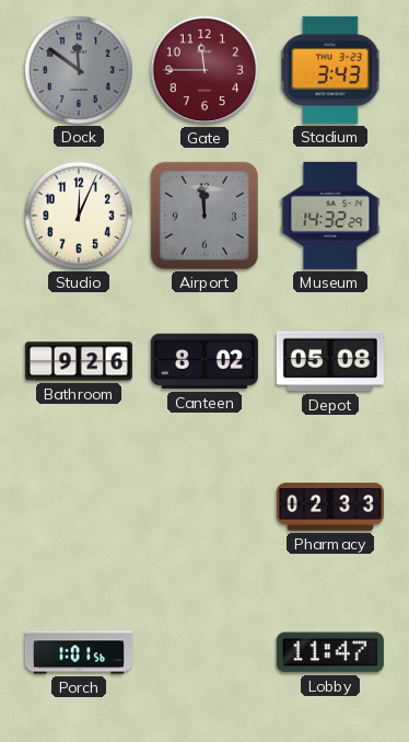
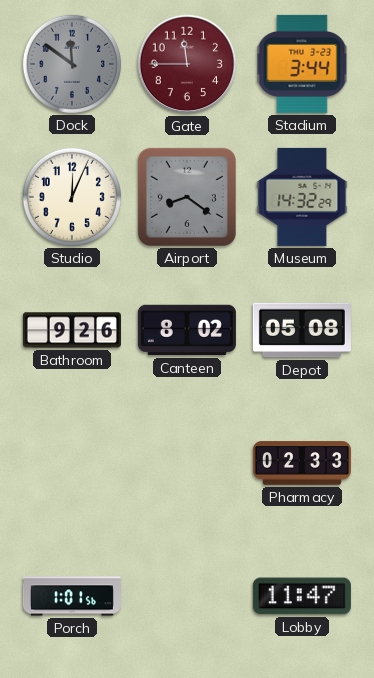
Stadium: 3:43 -> 3:44 (302, 64)
Airport: 11:59 -> 8:21 (187, 197)
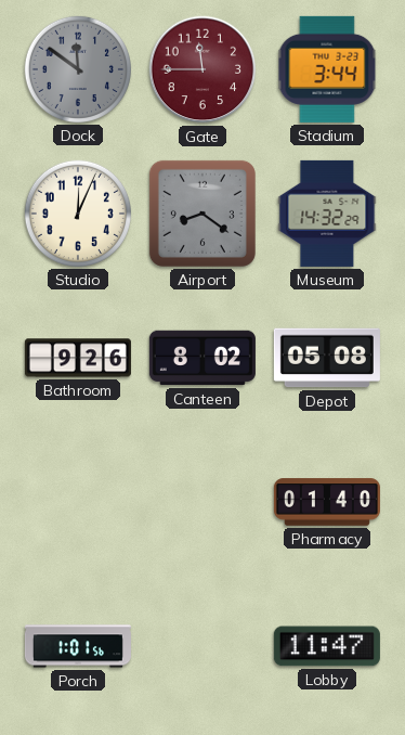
Pharmacy: 02:33 -> 01:40 (327, 502)
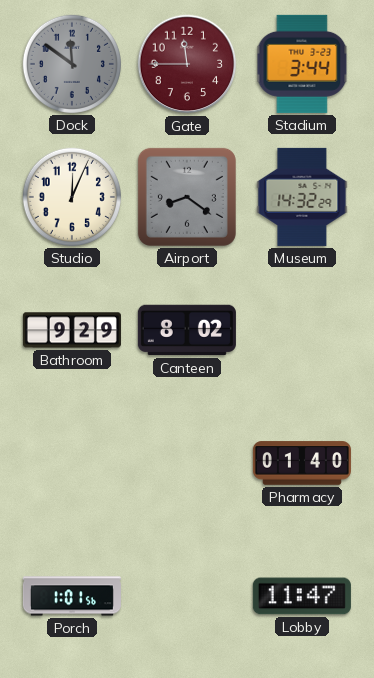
Bathroom: 9:26 -> 9:29 (72, 330)
Depot: 05:08 -> none (327, 358)
